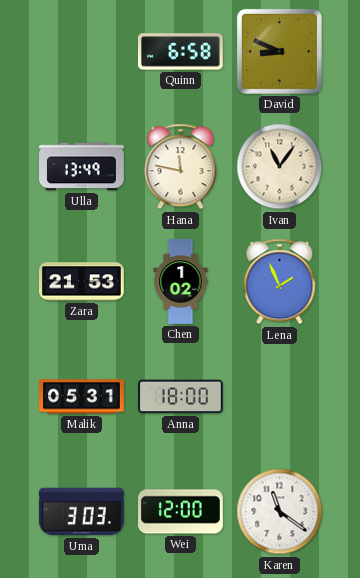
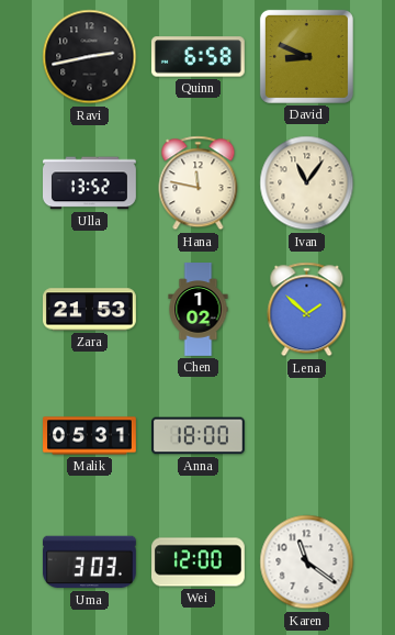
Ravi: none -> 2:43 (90, 57)
Ulla: 13:49 -> 13:52 (90, 183)
Lena: 1:56 -> 1:52 (307, 310)
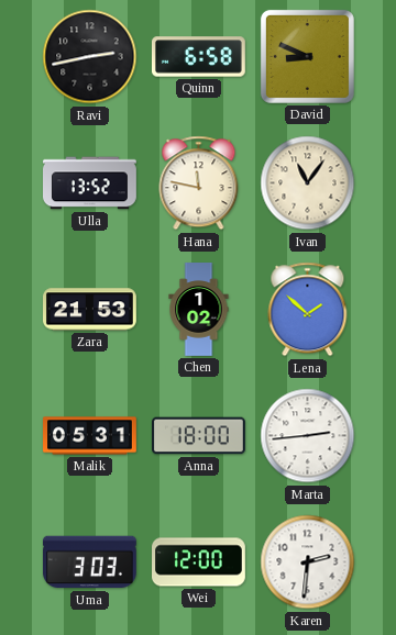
Marta: none -> 2:44 (308, 436)
Karen: 11:21 -> 2:31 (308, 562)
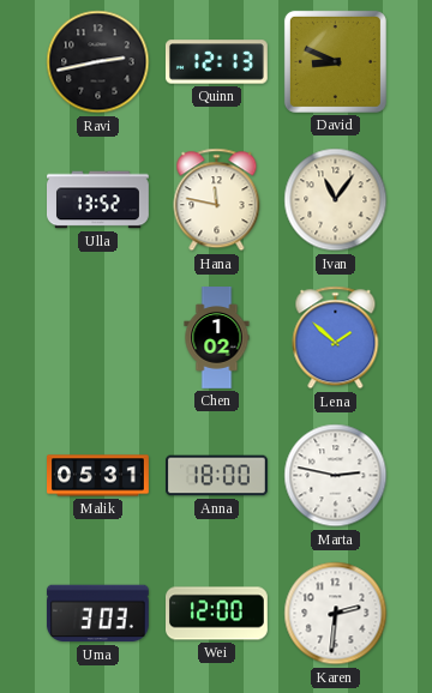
Quinn: 6:58 -> 12:13 (216, 62)
Zara: 21:53 -> none (90, 310)
Marta: 2:44 -> 2:47 (336, 476)
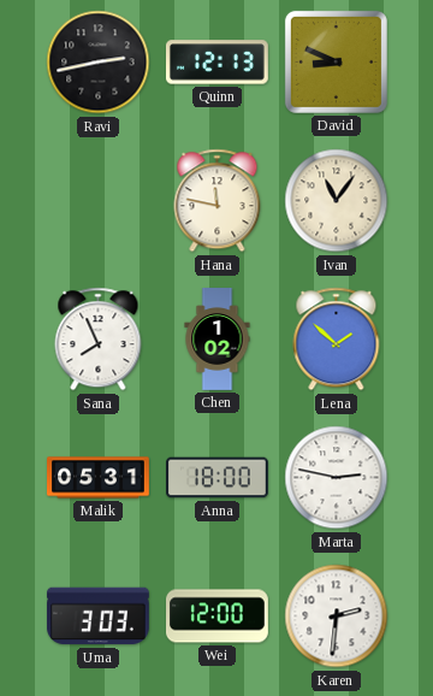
Ulla: 13:52 -> none (98, 200)
Sana: none -> 7:56 (99, 340)
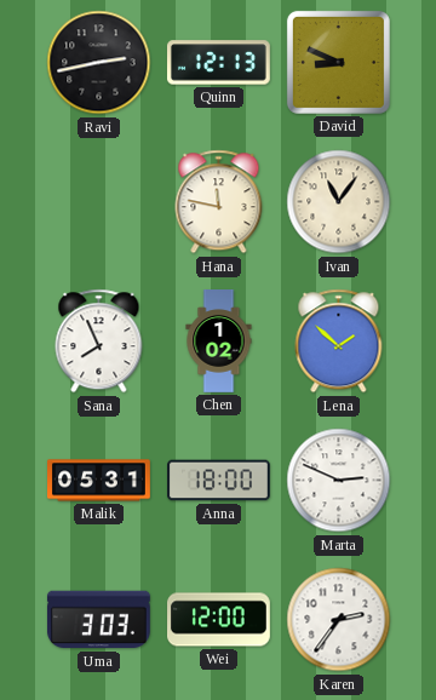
Marta: 2:47 -> 2:49 (339, 481)
Karen: 2:31 -> 2:36 (339, 620)
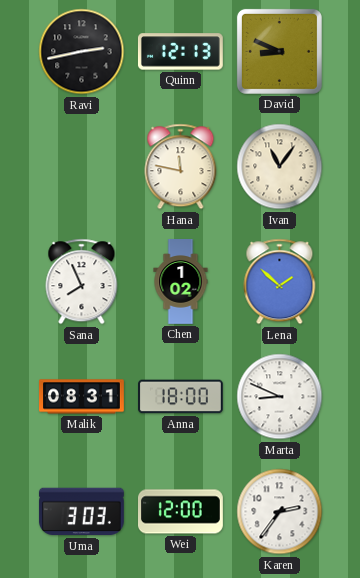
Malik: 05:31 -> 08:31 (82, 397)
Marta: 2:49 -> 8:49 (280, 397)
